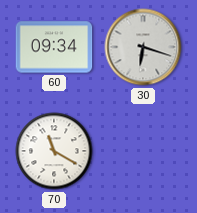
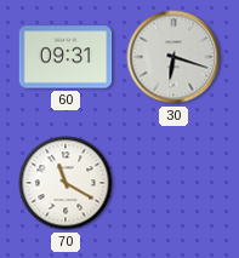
60: 09:34 -> 09:31 (66, 57)
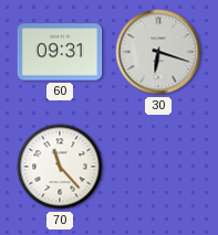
70: 11:20 -> 11:23 (60, 167)
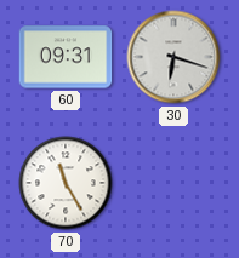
70: 11:23 -> 11:25 (66, 183)
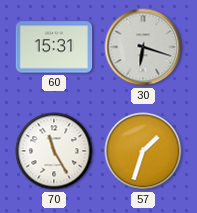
60: 09:31 -> 15:31 (54, 47)
57: none -> 1:33 (143, 151)
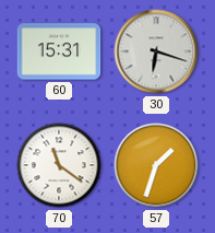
70: 11:25 -> 11:21 (59, 165)
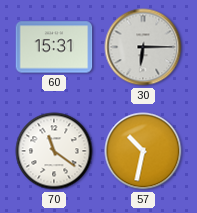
30: 6:18 -> 6:15 (143, 47)
57: 1:33 -> 10:32 (143, 151)
